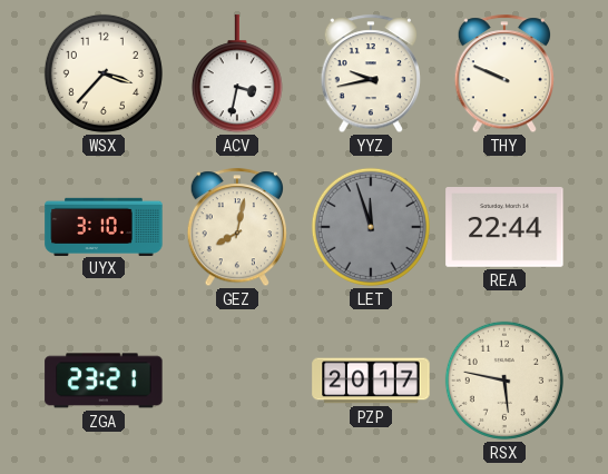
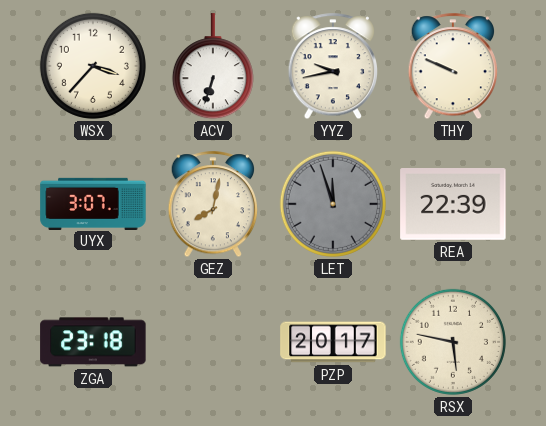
ACV: 3:32 -> 6:33 (213, 67)
UYX: 3:10 -> 3:07 (93, 203)
REA: 22:44 -> 22:39 (453, 205)
ZGA: 23:21 -> 23:18 (93, 342)
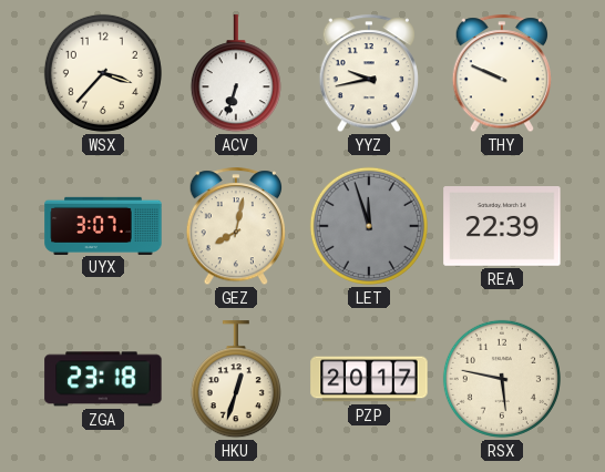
HKU: none -> 12:33 (236, 380)
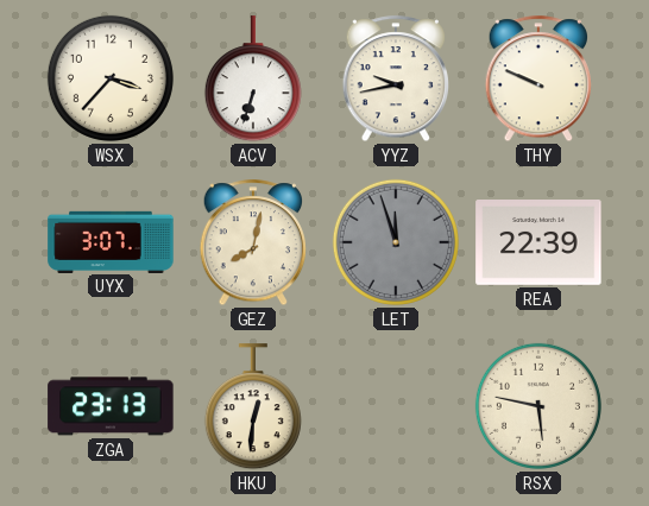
ZGA: 23:18 -> 23:13 (111, 406)
HKU: 12:33 -> 12:31 (253, 407)
PZP: 20:17 -> none (369, 379)
